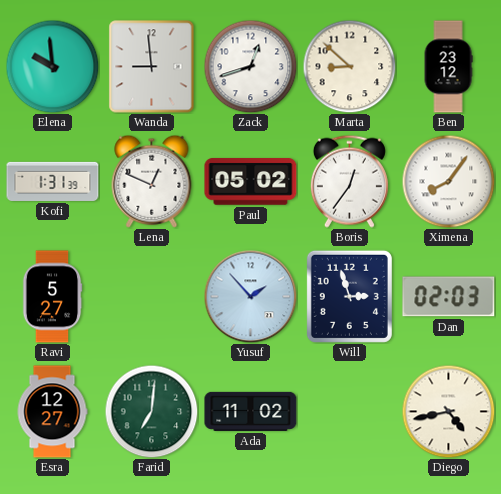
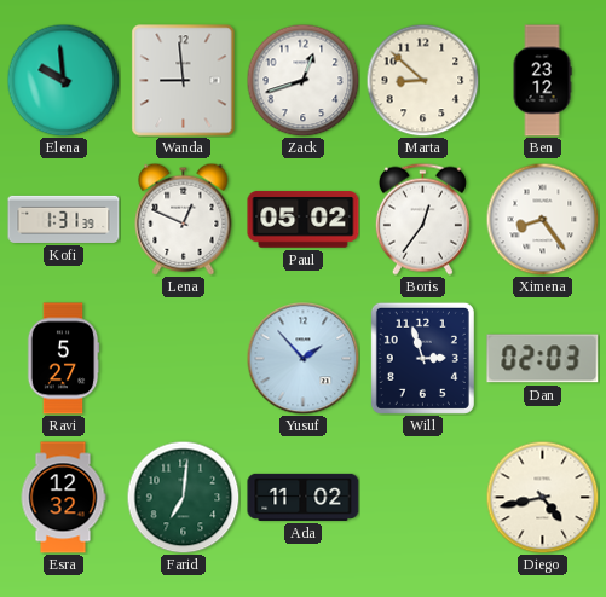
Ximena: 8:06 -> 8:24 (542, 219)
Esra: 12:27 -> 12:32 (63, 498)
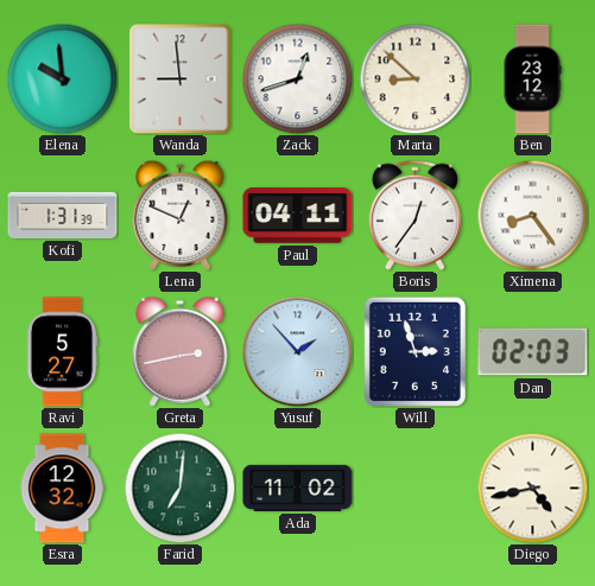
Paul: 05:02 -> 04:11 (298, 216)
Greta: none -> 2:43 (181, 351)
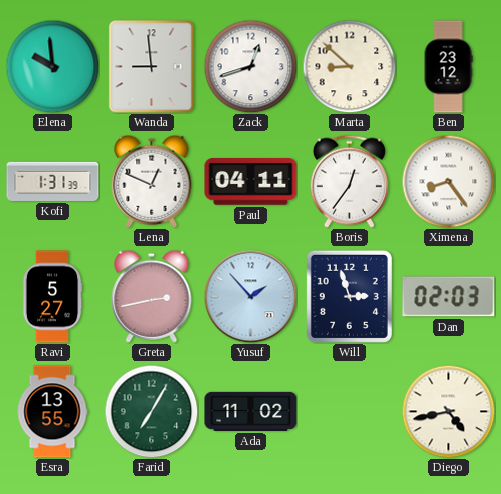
Esra: 12:32 -> 13:55 (52, 412)
Farid: 7:01 -> 7:05 (151, 411)
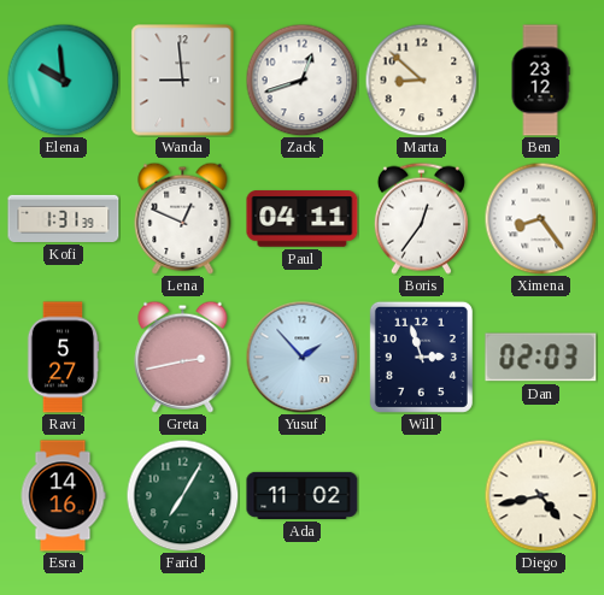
Esra: 13:55 -> 14:16 (63, 496)
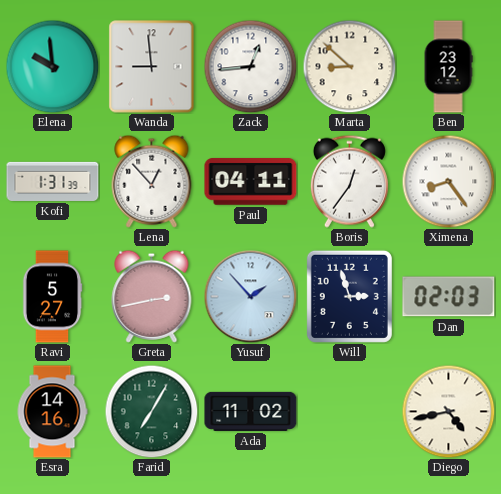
Zack: 12:42 -> 12:44 (250, 66)
Lena: 12:49 -> 12:53 (152, 181)
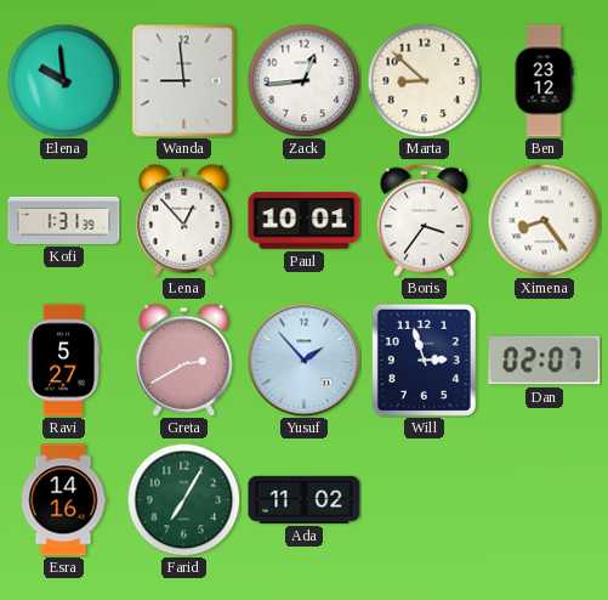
Paul: 04:11 -> 10:01 (305, 221)
Boris: 12:36 -> 3:36 (424, 220)
Greta: 2:43 -> 2:40 (184, 360)
Dan: 02:03 -> 02:07 (545, 361)
Diego: 4:43 -> none (448, 411)
